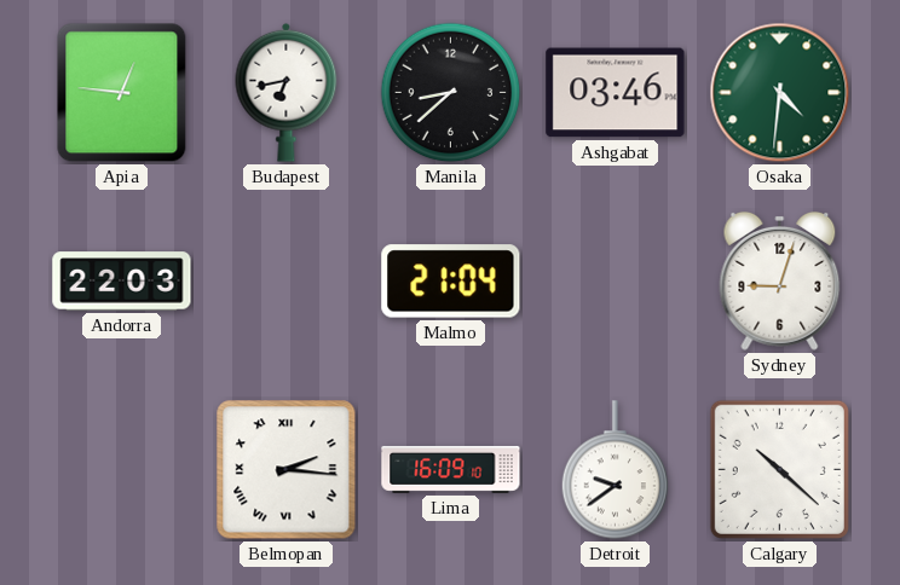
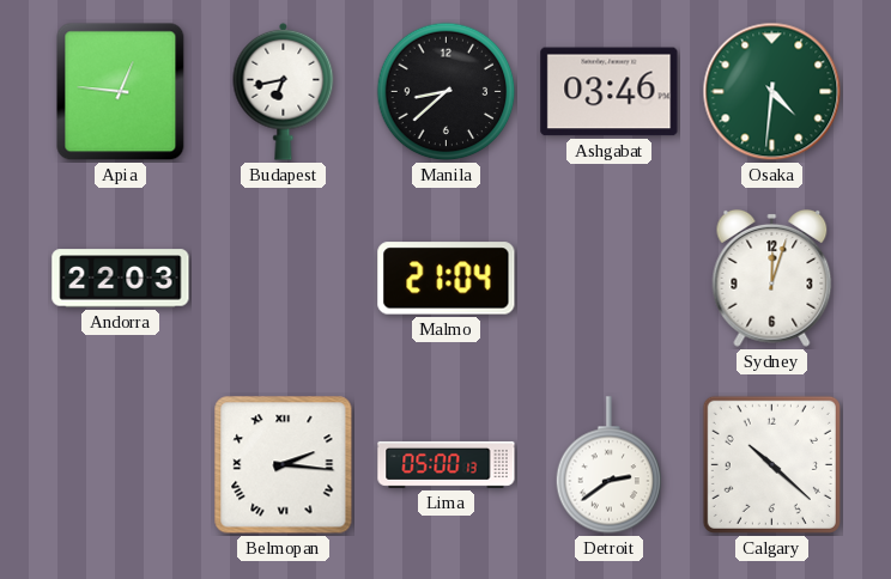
Sydney: 9:03 -> 12:03 (772, 278)
Lima: 16:09 -> 05:00 (447, 464)
Detroit: 9:39 -> 2:39 (610, 465)
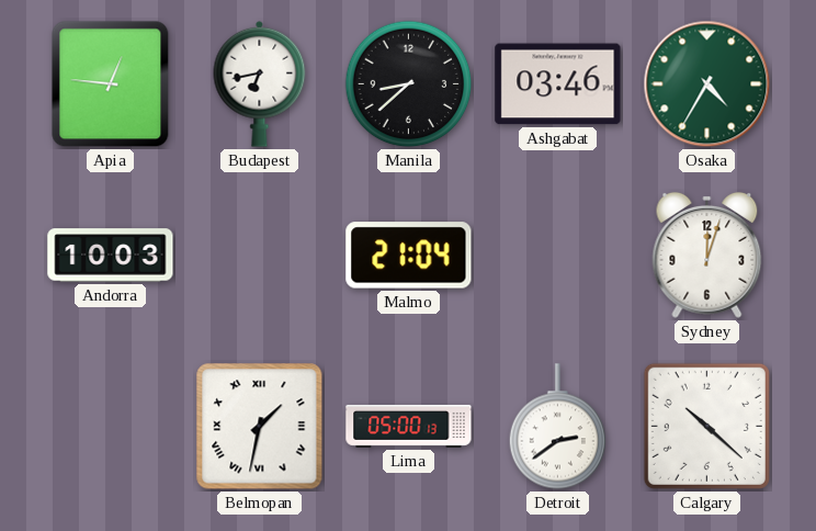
Osaka: 4:31 -> 4:35 (707, 84)
Andorra: 22:03 -> 10:03 (111, 256)
Belmopan: 2:16 -> 1:32 (260, 427)
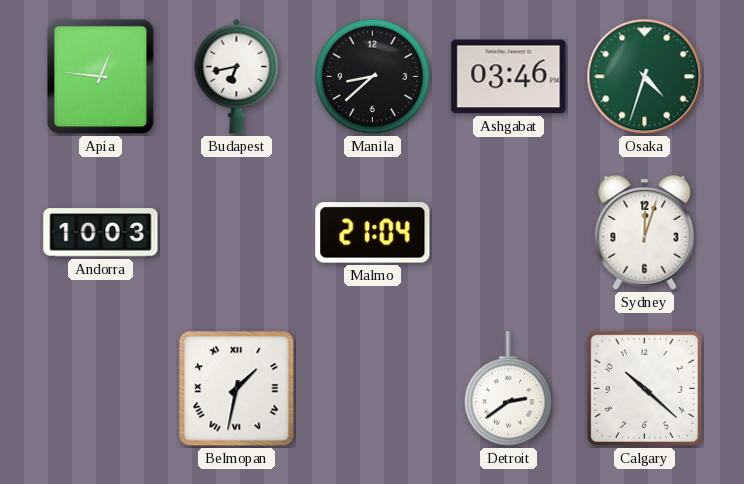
Osaka: 4:35 -> 4:33 (645, 77)
Lima: 05:00 -> none (409, 426)
